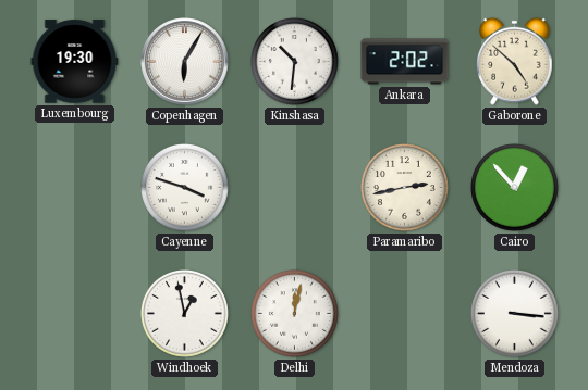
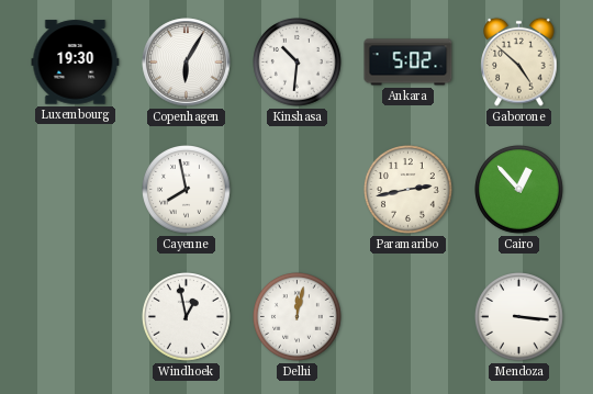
Ankara: 2:02 -> 5:02 (409, 63)
Cayenne: 3:48 -> 7:58 (187, 190)
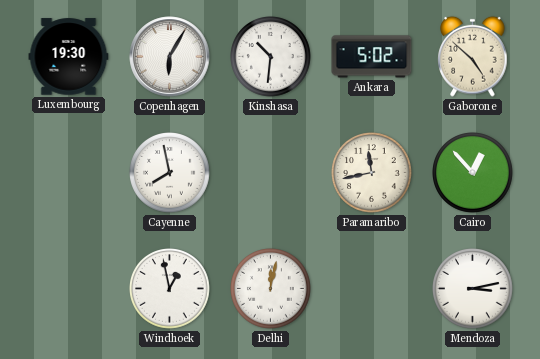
Paramaribo: 2:43 -> 11:43 (372, 173)
Mendoza: 3:16 -> 3:13 (473, 289)
